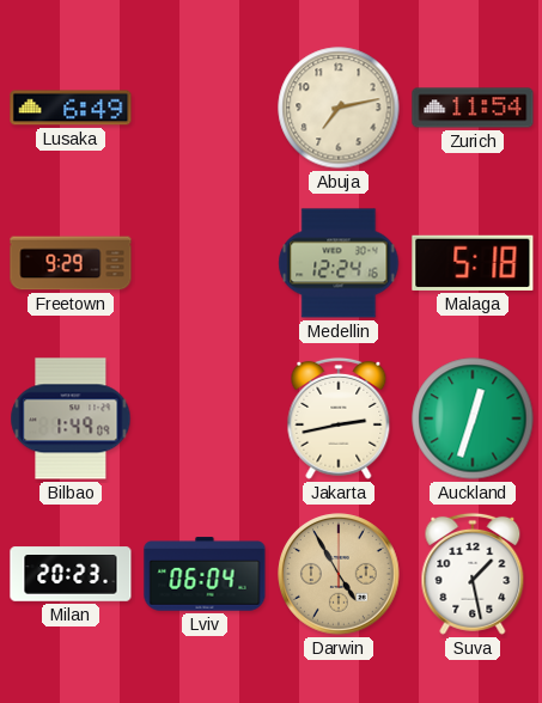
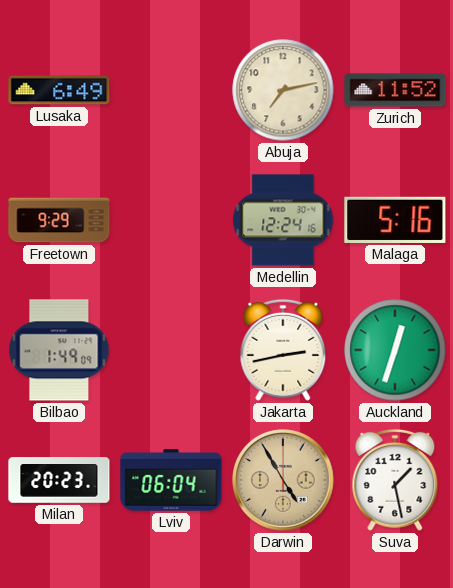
Zurich: 11:54 -> 11:52 (395, 90)
Malaga: 5:18 -> 5:16 (395, 220)
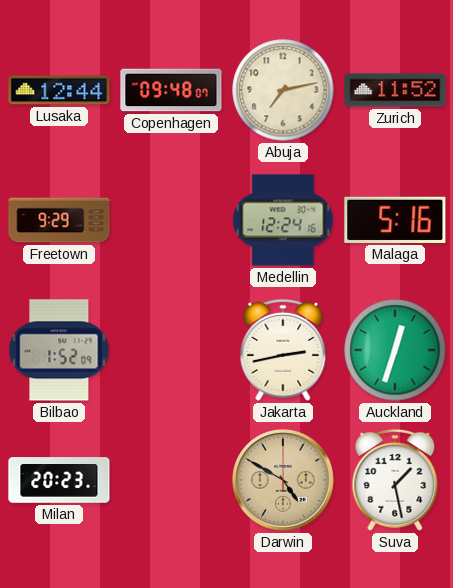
Lusaka: 6:49 -> 12:44 (59, 90)
Copenhagen: none -> 09:48 (171, 90)
Bilbao: 1:49 -> 1:52 (59, 350)
Lviv: 06:04 -> none (171, 480)
Darwin: 4:55 -> 4:50 (283, 480)
